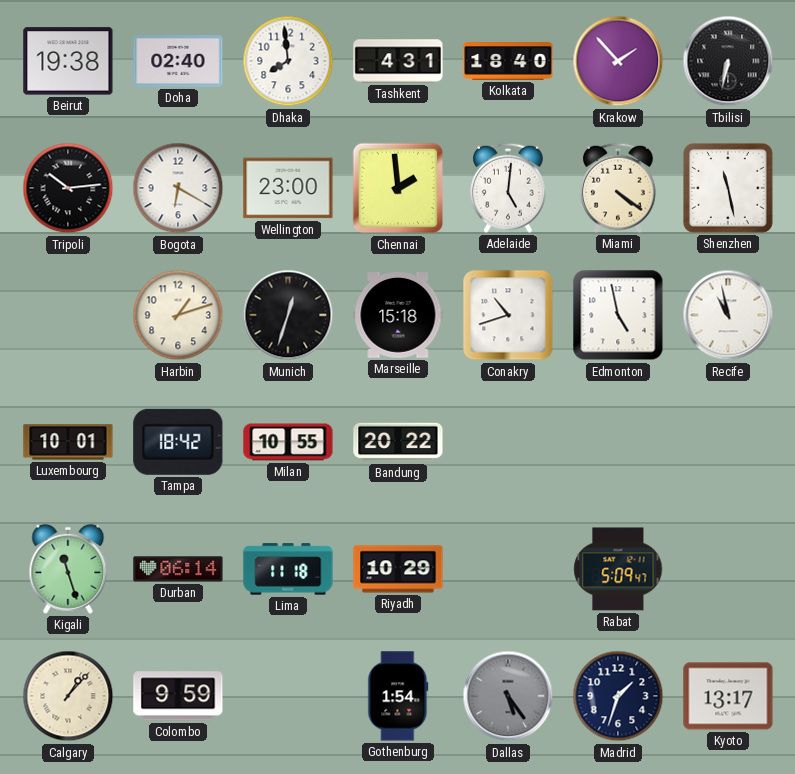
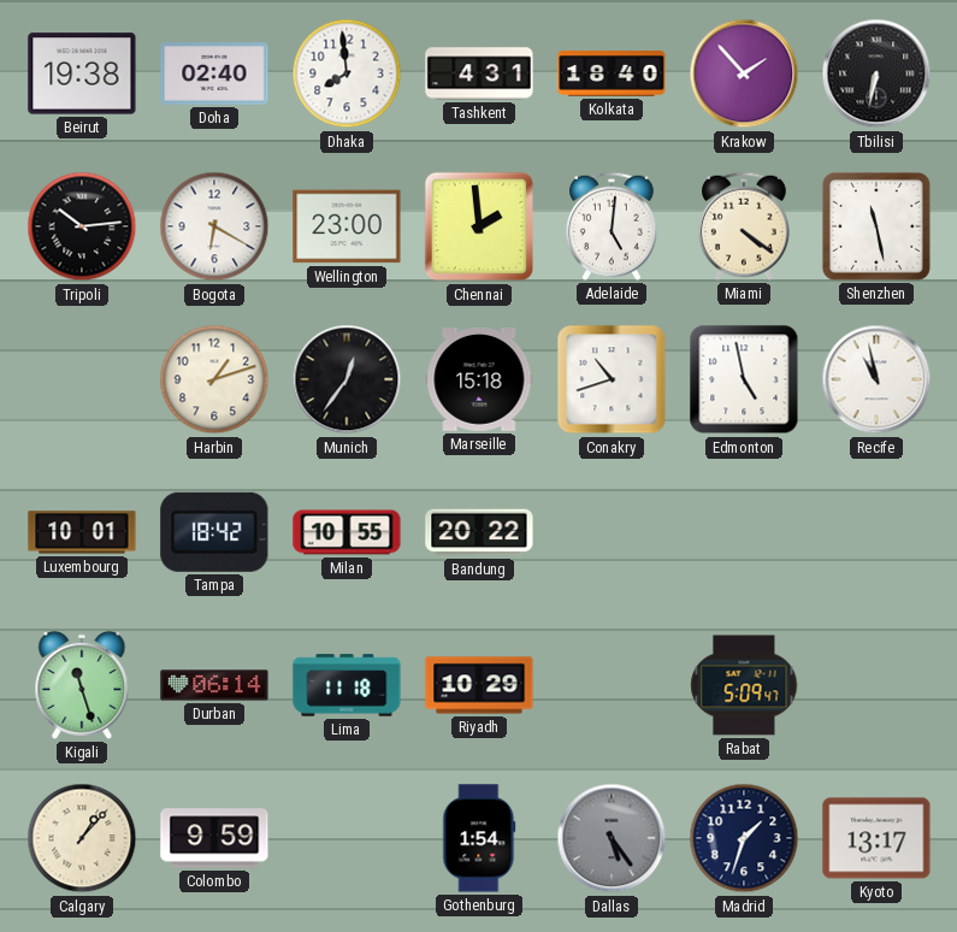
Munich: 12:33 -> 12:36 (347, 379)
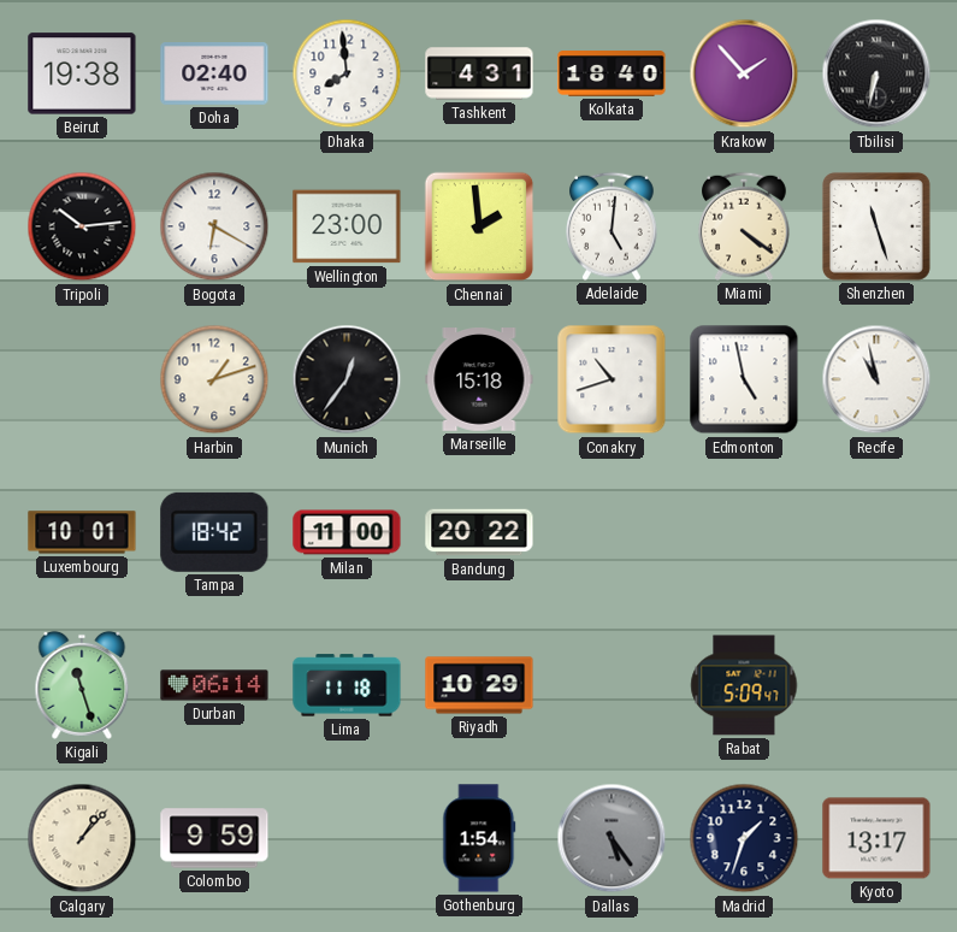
Shenzhen: 11:28 -> 11:27 (876, 226)
Milan: 10:55 -> 11:00 (347, 532)
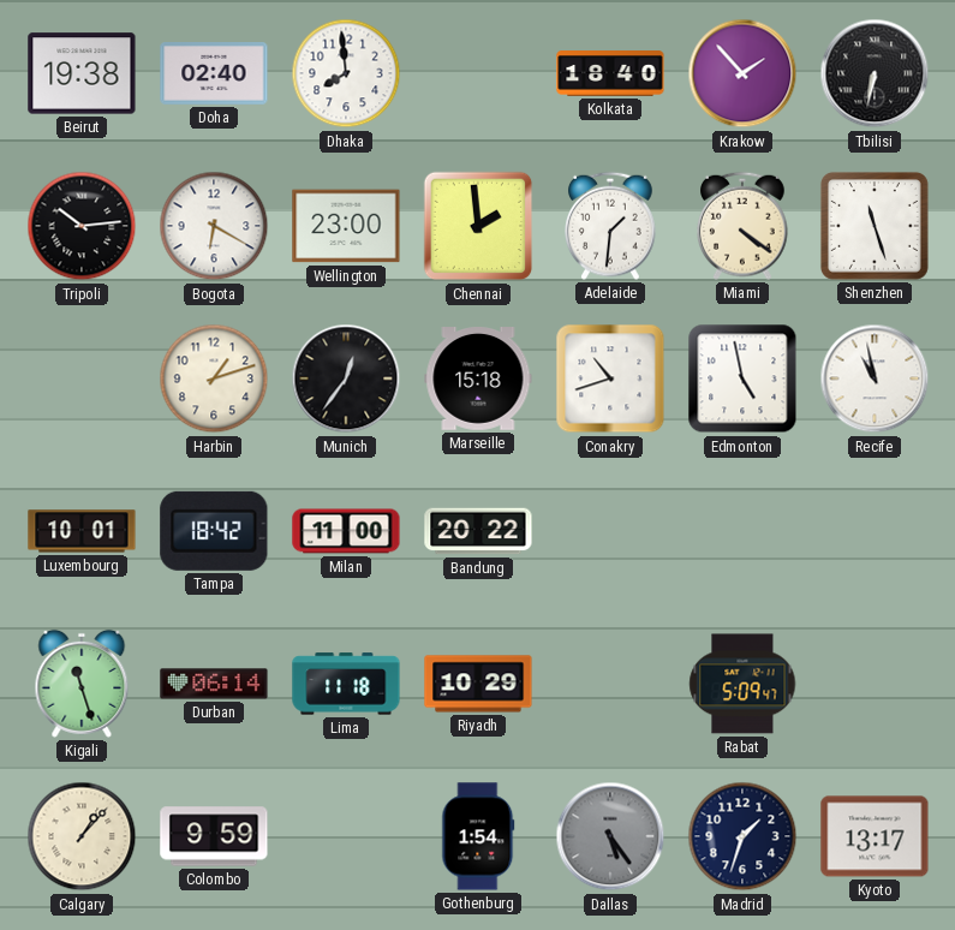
Tashkent: 4:31 -> none (479, 73)
Adelaide: 5:01 -> 1:31 (611, 226)
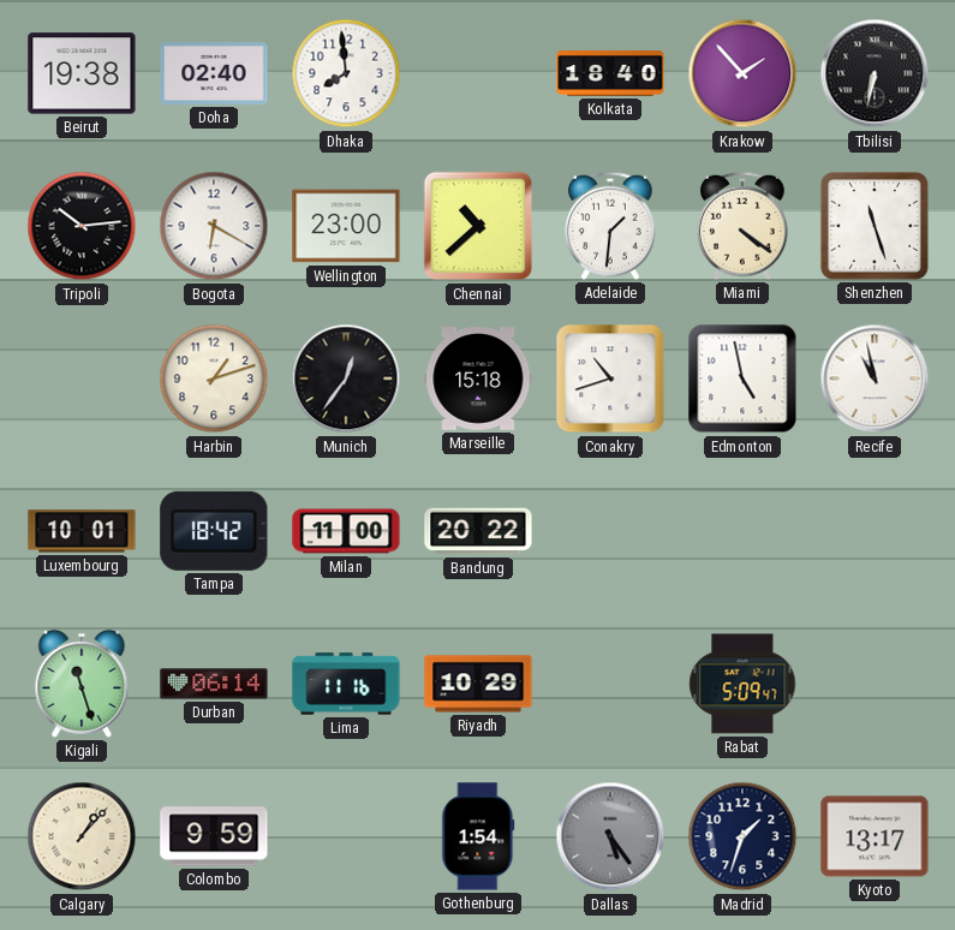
Chennai: 1:59 -> 10:38 (478, 226)
Lima: 11:18 -> 11:16 (346, 684)
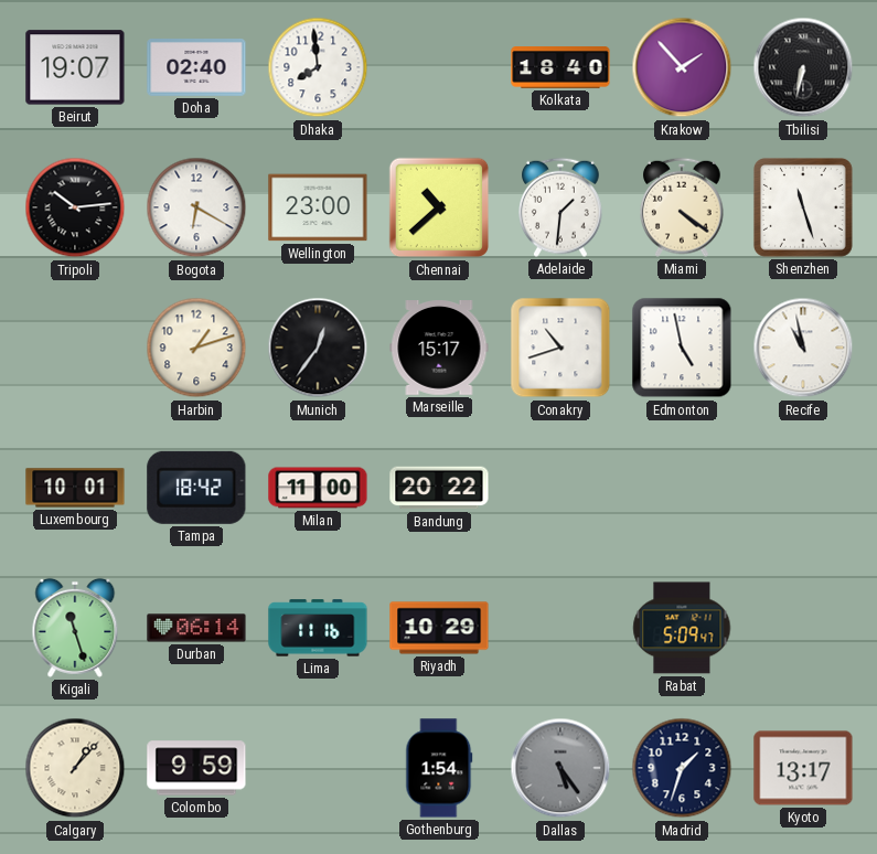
Beirut: 19:38 -> 19:07 (75, 67)
Marseille: 15:18 -> 15:17 (439, 349)
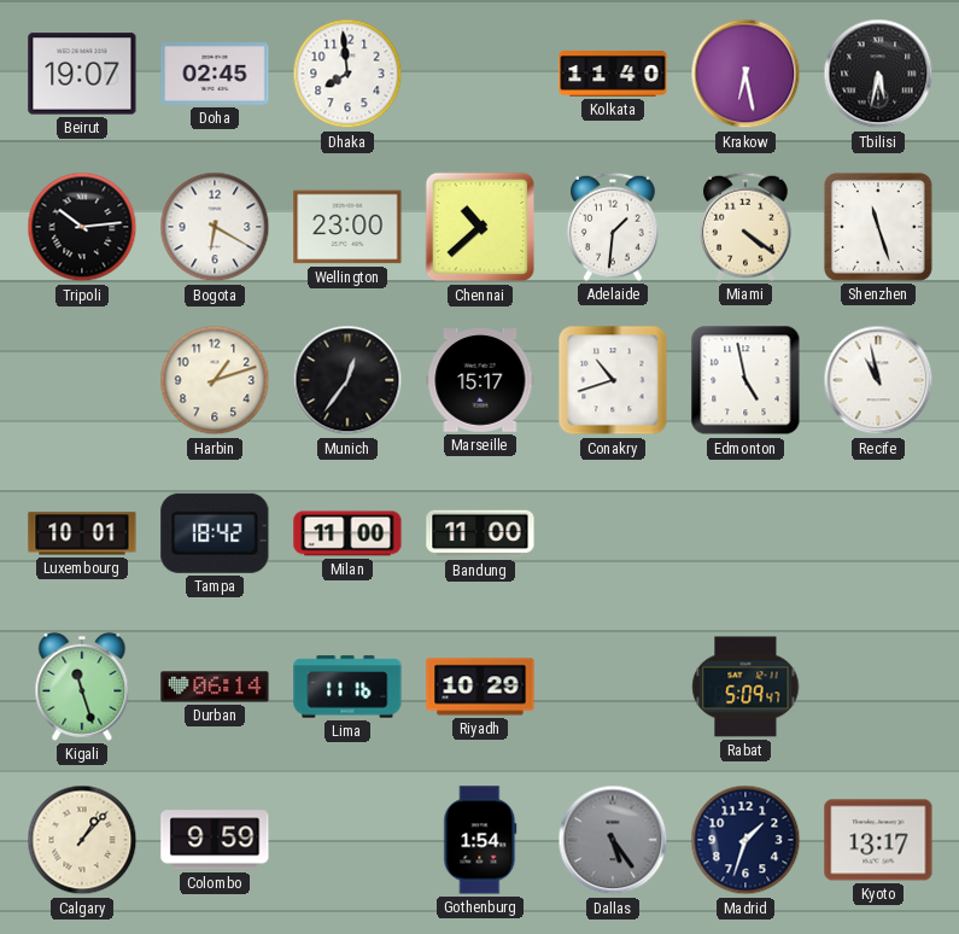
Doha: 02:40 -> 02:45 (215, 75)
Kolkata: 18:40 -> 11:40 (613, 75)
Krakow: 1:53 -> 6:28 (745, 74)
Tbilisi: 6:32 -> 5:32 (878, 74)
Bandung: 20:22 -> 11:00 (480, 533)
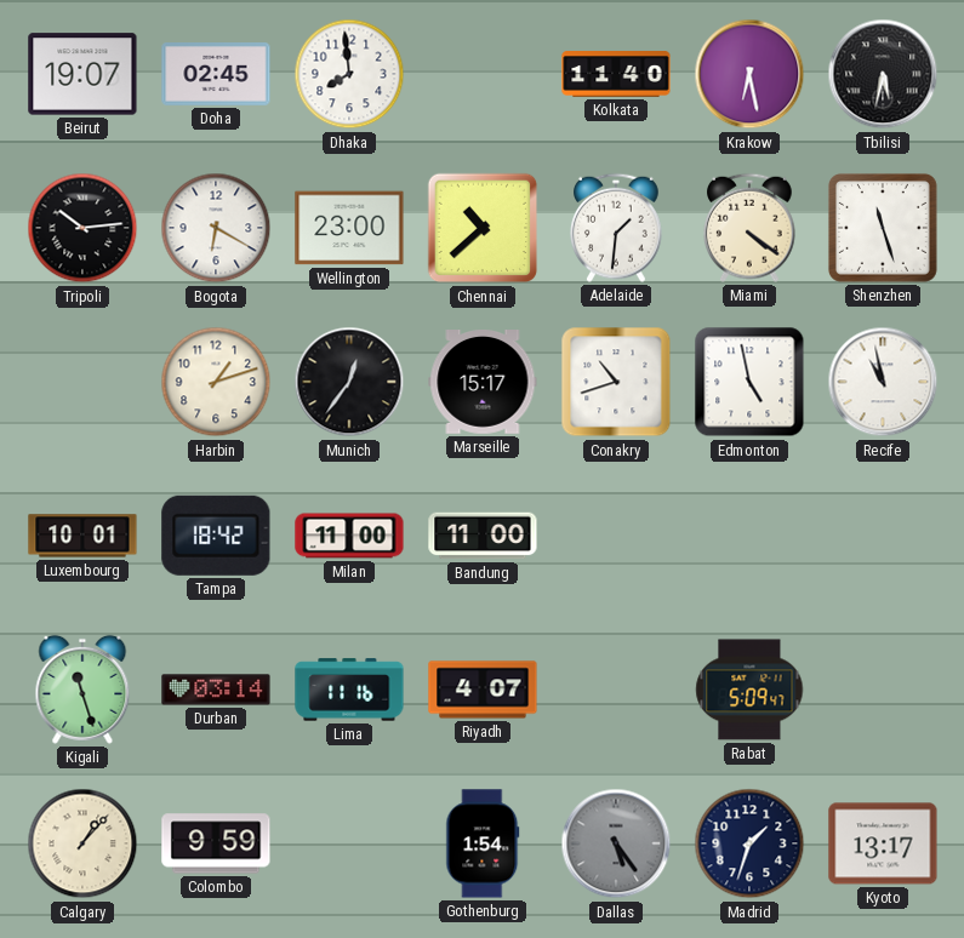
Durban: 06:14 -> 03:14 (216, 690)
Riyadh: 10:29 -> 4:07 (483, 690)
